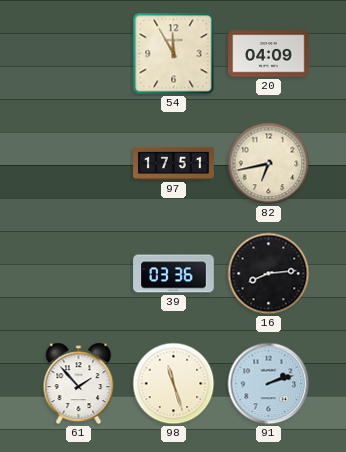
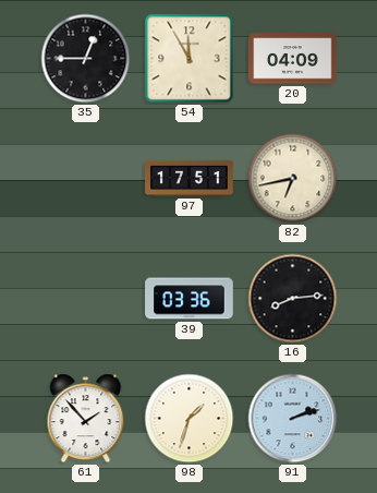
35: none -> 12:45 (86, 59)
98: 11:27 -> 1:33 (190, 419)
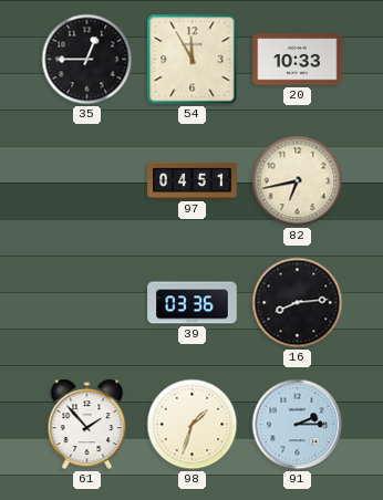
20: 04:09 -> 10:33 (298, 60)
97: 17:51 -> 04:51 (193, 180)
91: 2:12 -> 2:15 (298, 425)
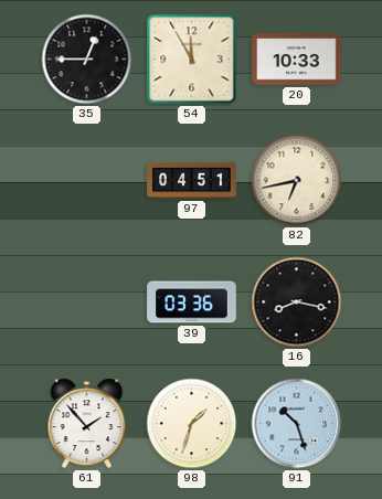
16: 8:14 -> 8:17 (297, 302)
91: 2:15 -> 10:27 (297, 424)
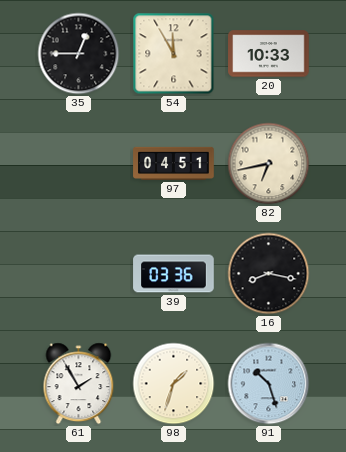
61: 1:53 -> 1:55 (79, 384)
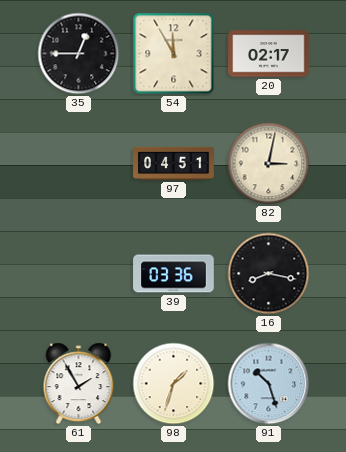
20: 10:33 -> 02:17 (269, 54)
82: 6:43 -> 3:02 (269, 164)
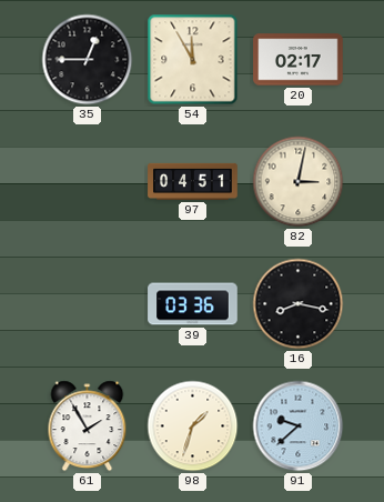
91: 10:27 -> 9:38 (299, 426)
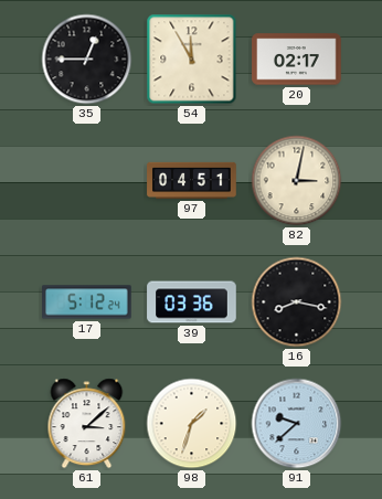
17: none -> 5:12 (87, 302)
61: 1:55 -> 3:08 (87, 424)
